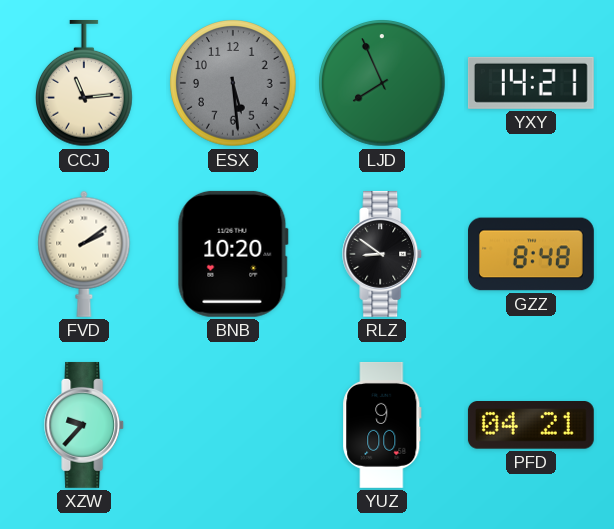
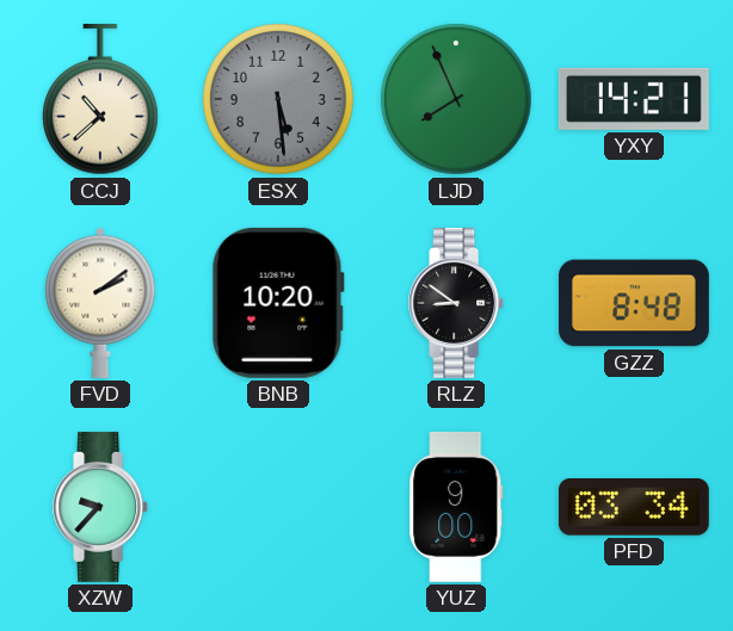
CCJ: 11:14 -> 10:38 (101, 99)
PFD: 04:21 -> 03:34 (634, 508)
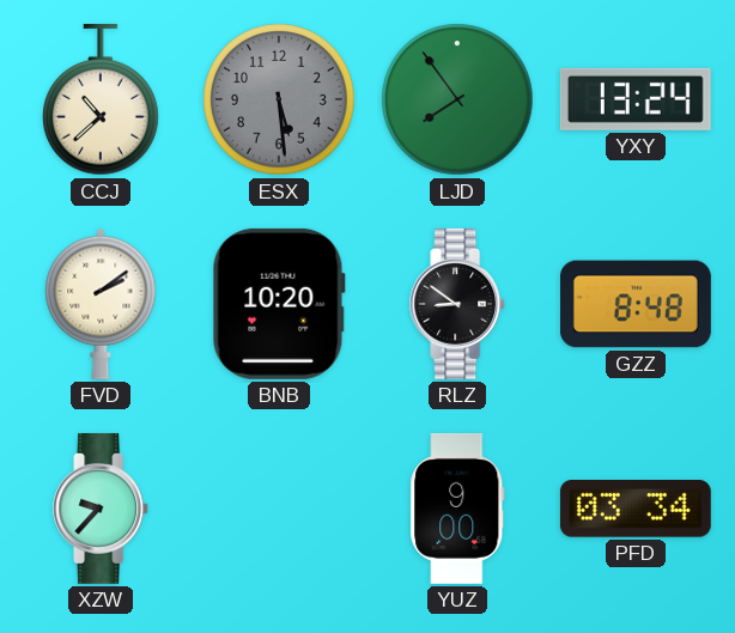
LJD: 7:56 -> 7:54 (457, 99)
YXY: 14:21 -> 13:24 (636, 99)
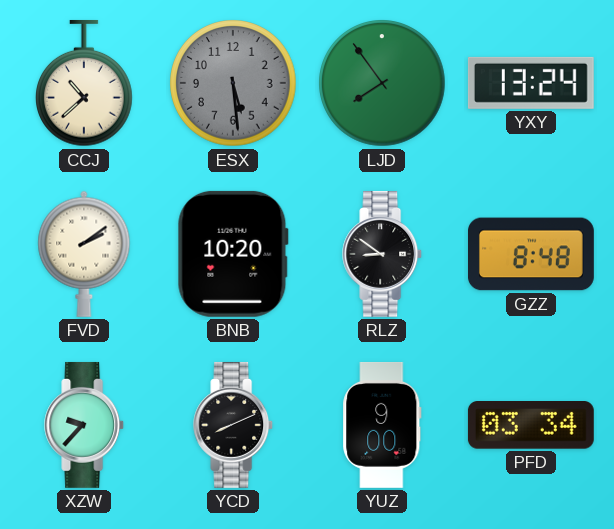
YCD: none -> 8:11 (234, 425)
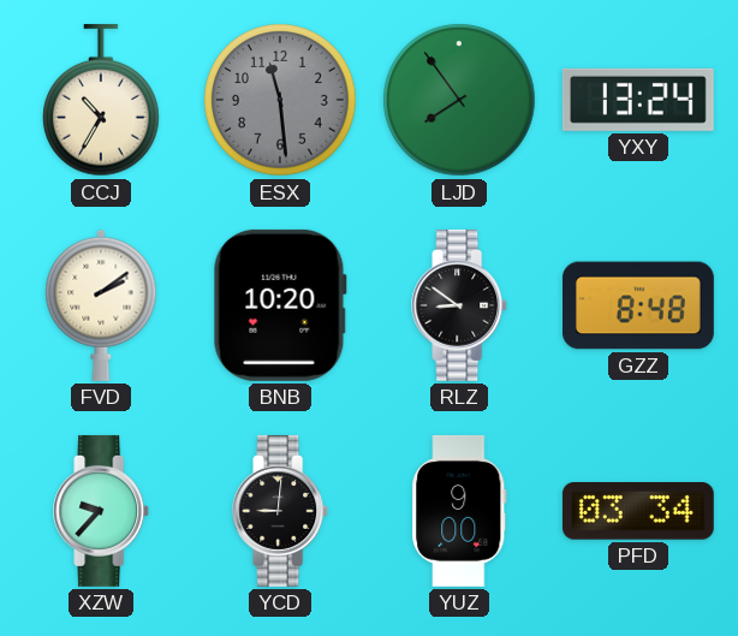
CCJ: 10:38 -> 10:35 (102, 100)
ESX: 5:29 -> 11:29 (280, 100)
YCD: 8:11 -> 9:01 (281, 511)
